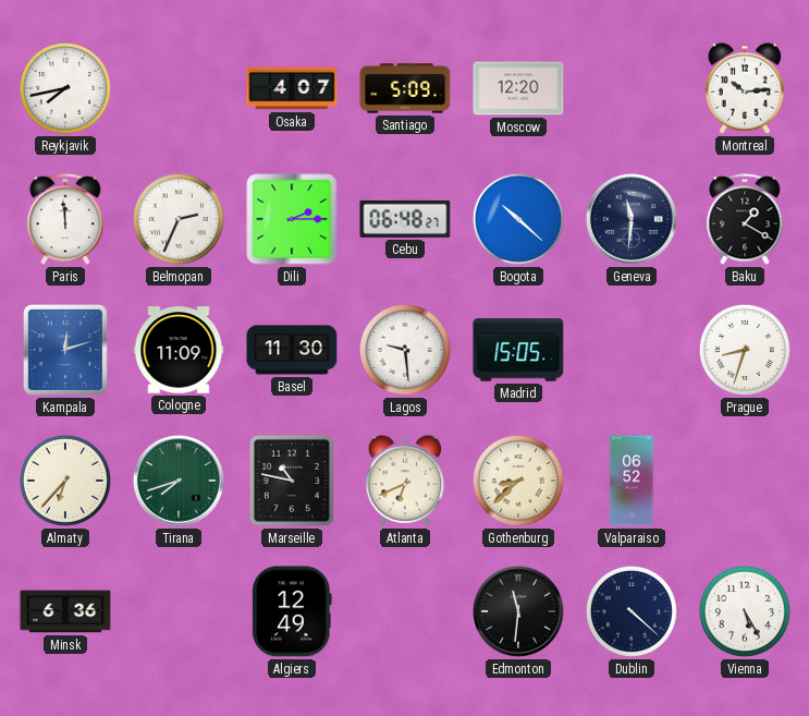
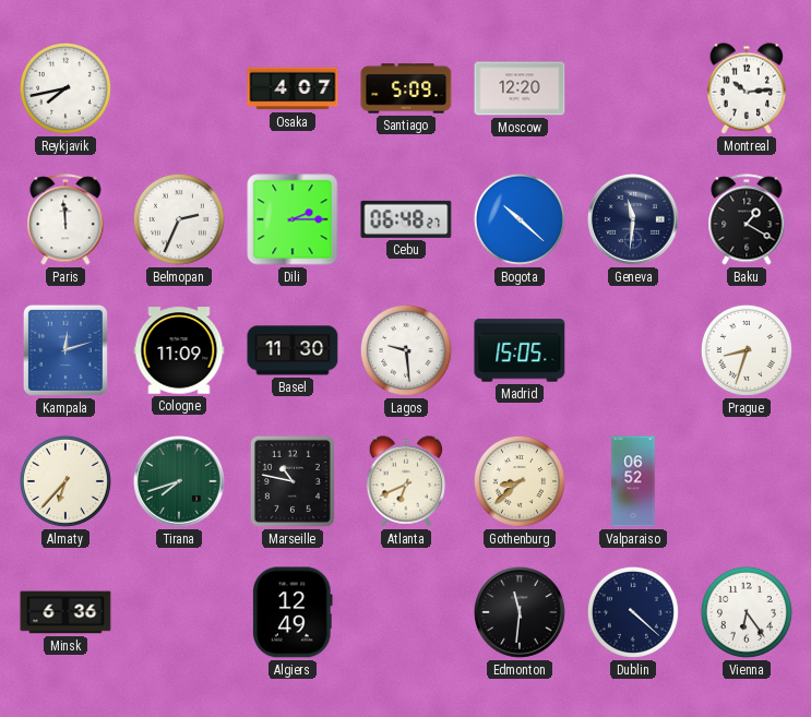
Vienna: 5:25 -> 6:24 (747, 612)
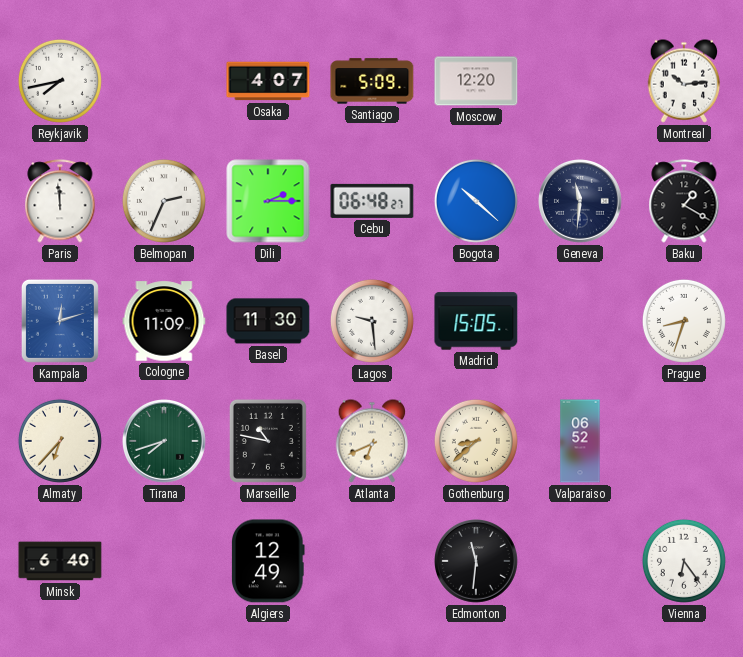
Minsk: 6:36 -> 6:40 (60, 561)
Dublin: 4:22 -> none (633, 612)
